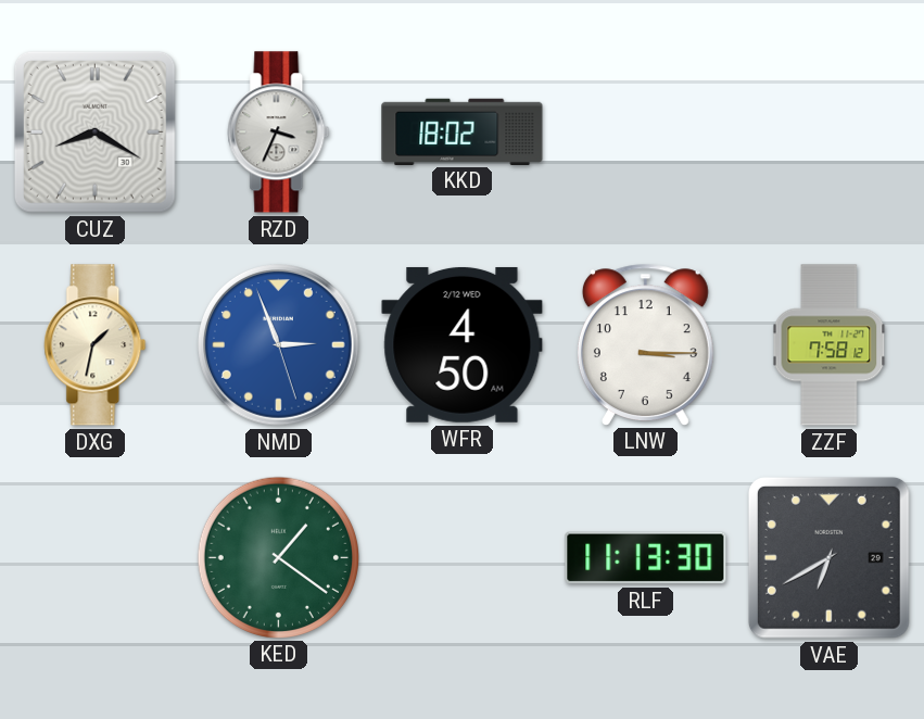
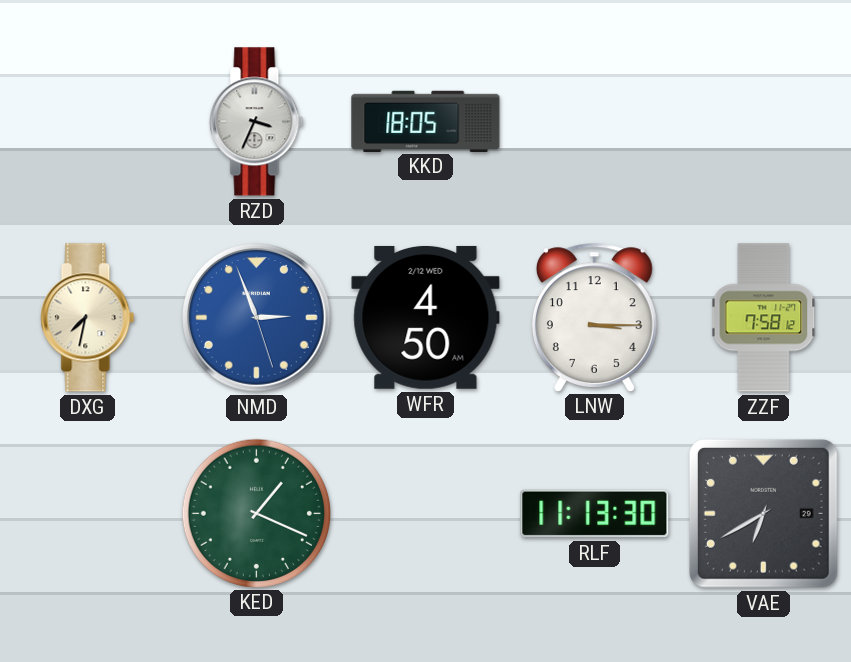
CUZ: 8:20 -> none (94, 131)
KKD: 18:02 -> 18:05 (426, 121)
DXG: 1:32 -> 7:32 (88, 318)
KED: 1:21 -> 1:19 (256, 513)
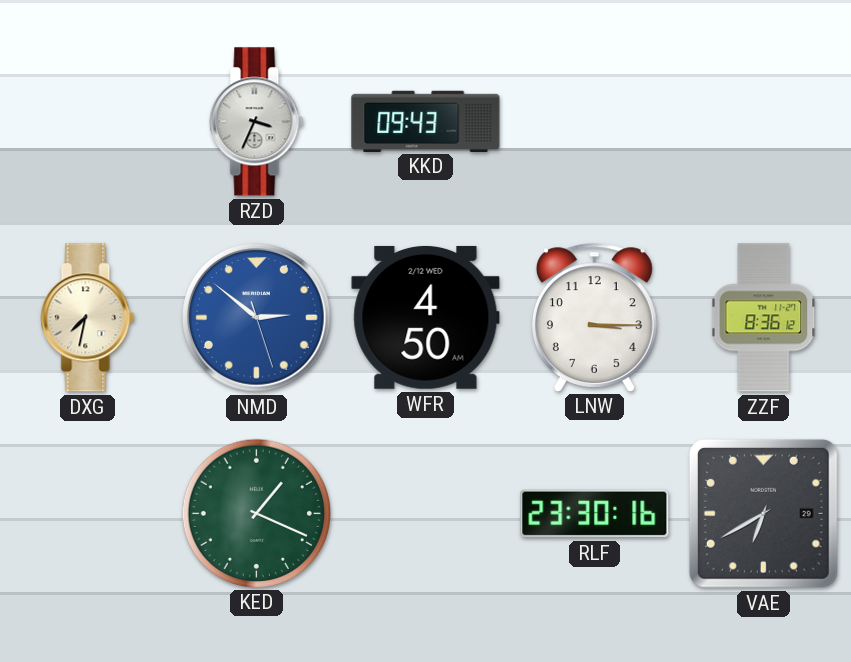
KKD: 18:05 -> 09:43 (426, 121)
NMD: 2:56 -> 2:51 (257, 318)
ZZF: 7:58 -> 8:36 (764, 318)
RLF: 11:13 -> 23:30 (595, 514)
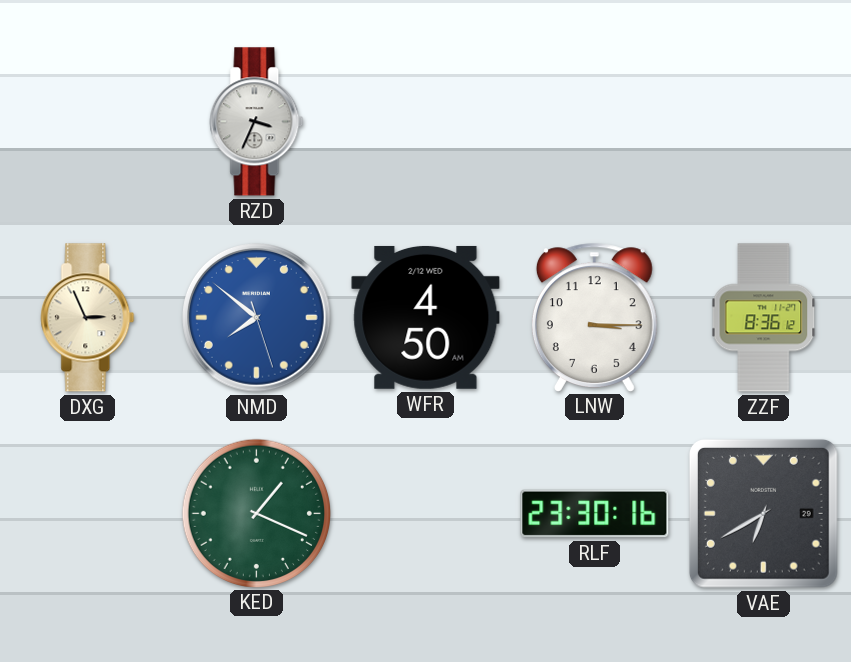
KKD: 09:43 -> none (426, 121)
DXG: 7:32 -> 2:56 (88, 318)
NMD: 2:51 -> 7:51 (257, 318)
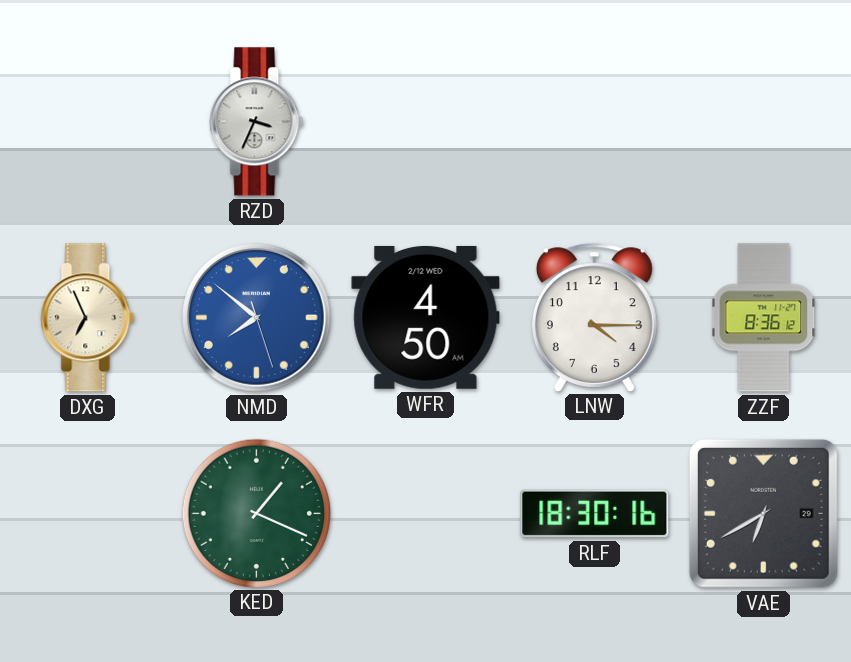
DXG: 2:56 -> 6:56 (88, 318)
LNW: 3:15 -> 4:15 (594, 317)
RLF: 23:30 -> 18:30 (595, 514)
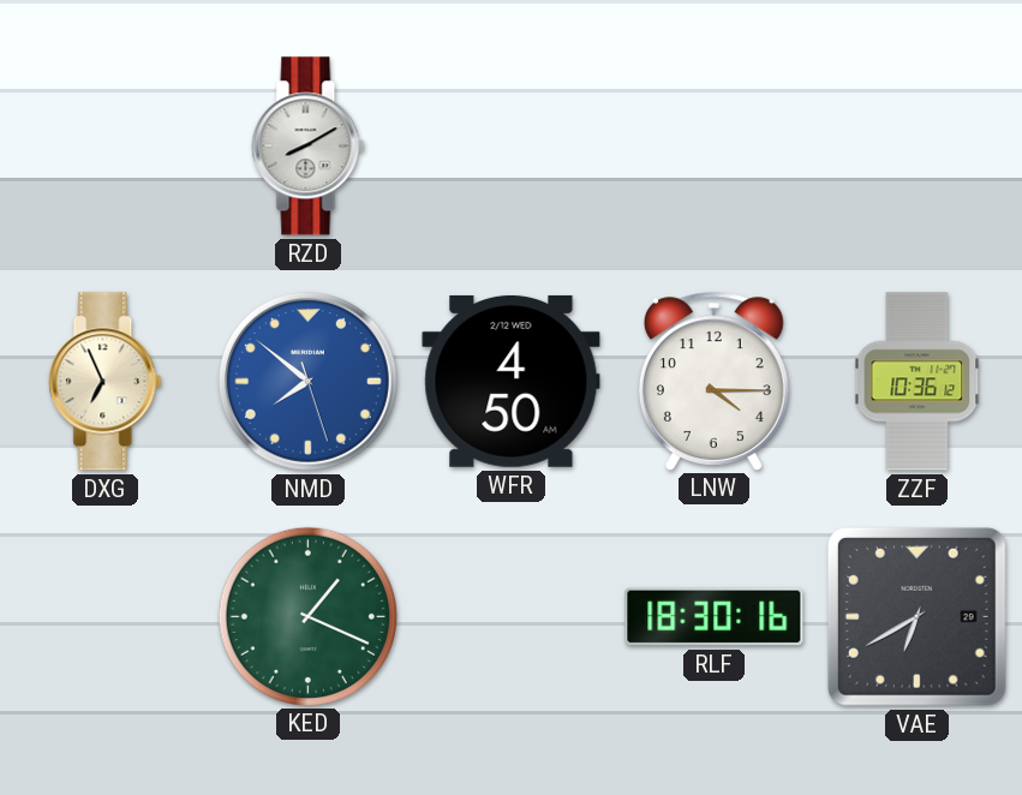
RZD: 3:34 -> 8:10 (309, 147)
ZZF: 8:36 -> 10:36 (918, 382)
